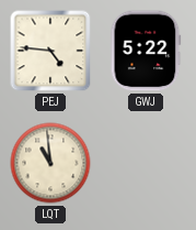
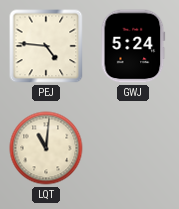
GWJ: 5:22 -> 5:24 (133, 46)
LQT: 10:59 -> 11:01 (46, 148)
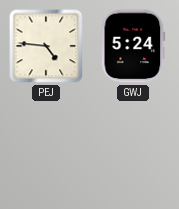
LQT: 11:01 -> none (46, 148)
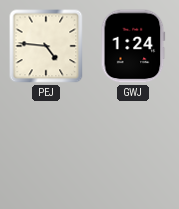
GWJ: 5:24 -> 1:24 (133, 46)
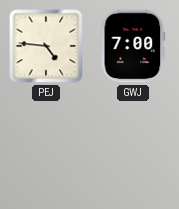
GWJ: 1:24 -> 7:00 (133, 46)
